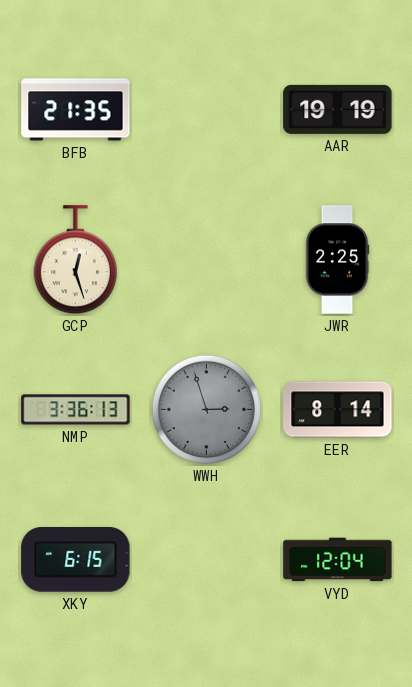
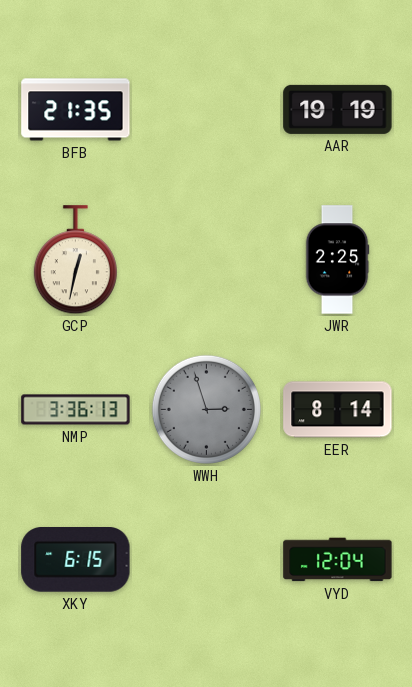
GCP: 12:27 -> 12:32 (75, 260)
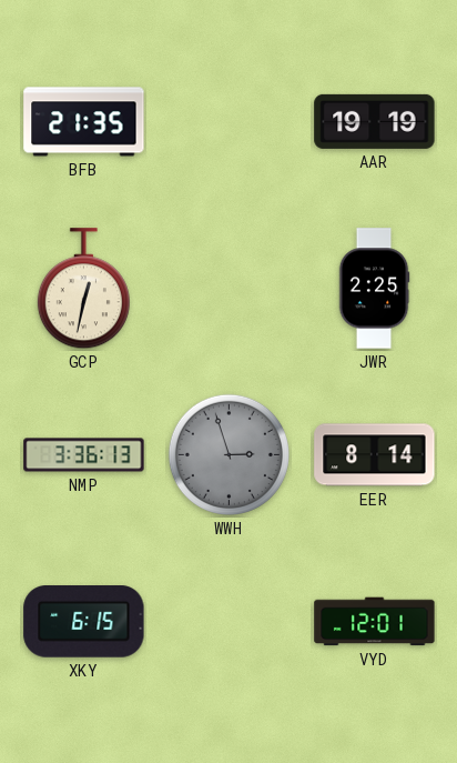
VYD: 12:04 -> 12:01 (375, 622)
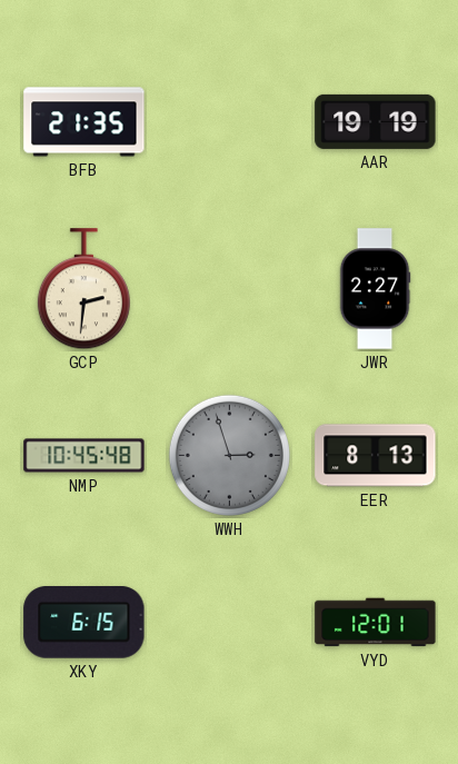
GCP: 12:32 -> 2:31 (83, 289)
JWR: 2:25 -> 2:27 (375, 289)
NMP: 3:36 -> 10:45 (84, 456)
EER: 8:14 -> 8:13 (376, 456)
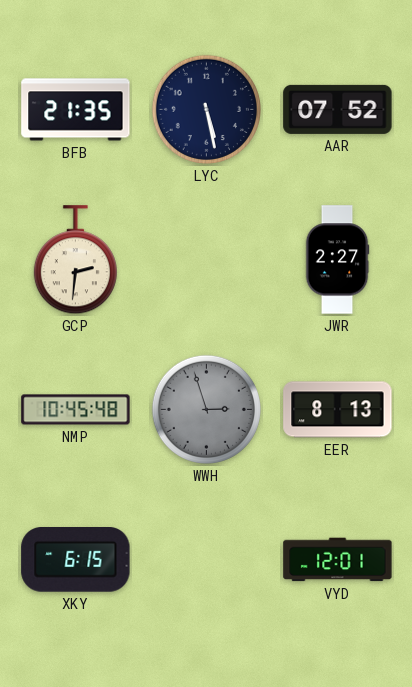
LYC: none -> 5:28 (206, 109)
AAR: 19:19 -> 07:52 (338, 109)
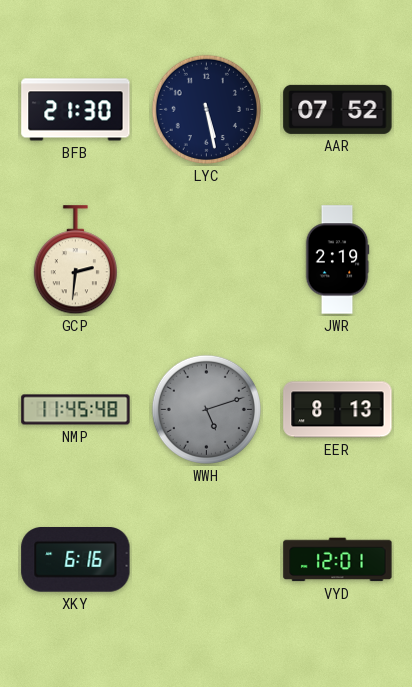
BFB: 21:35 -> 21:30 (76, 110)
JWR: 2:27 -> 2:19 (337, 260)
NMP: 10:45 -> 11:45 (76, 410)
WWH: 2:57 -> 5:12 (206, 409)
XKY: 6:15 -> 6:16 (76, 560)
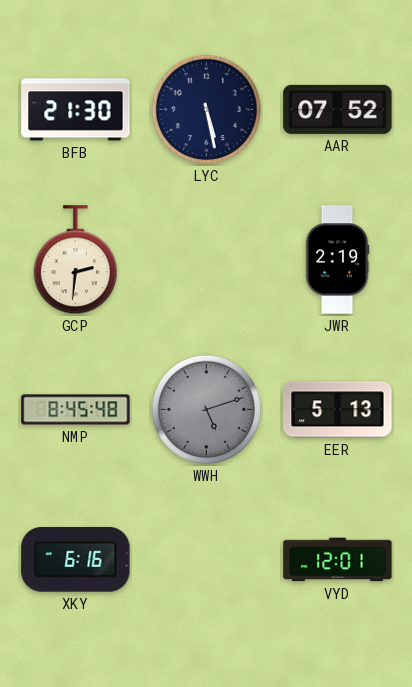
NMP: 11:45 -> 8:45 (76, 410)
EER: 8:13 -> 5:13 (338, 410)
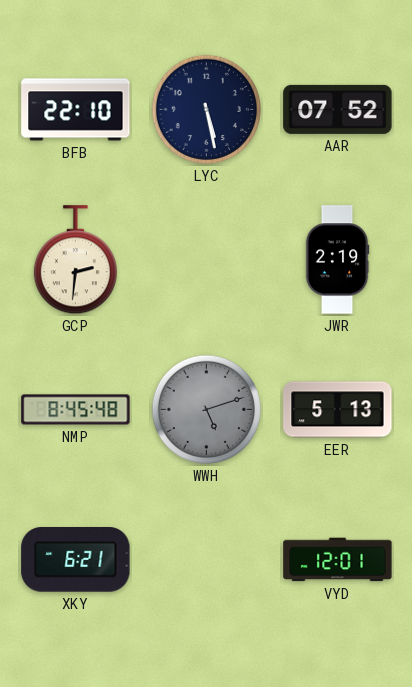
BFB: 21:30 -> 22:10 (76, 110)
XKY: 6:16 -> 6:21 (76, 560)
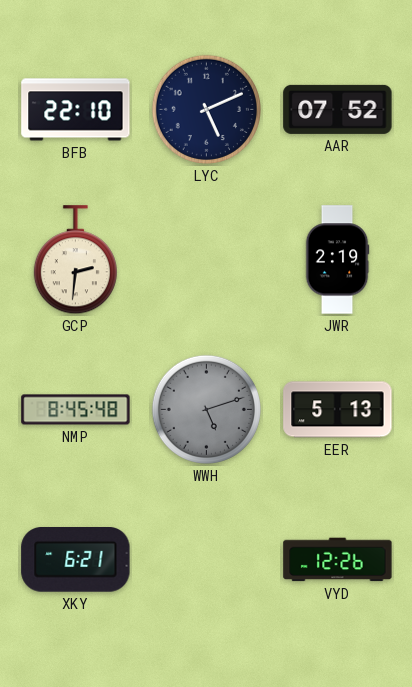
LYC: 5:28 -> 5:11 (206, 109)
VYD: 12:01 -> 12:26 (338, 560)
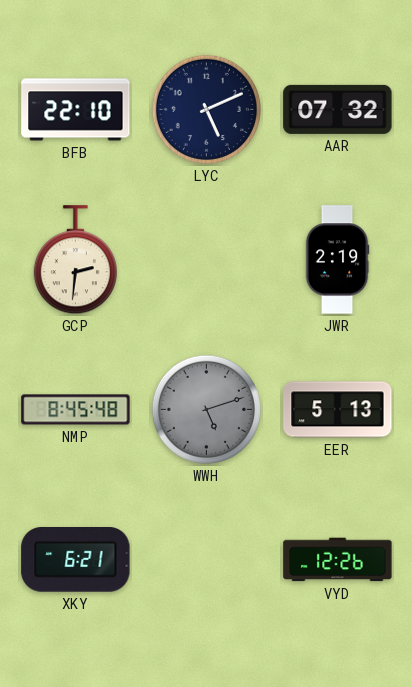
AAR: 07:52 -> 07:32 (338, 109)
